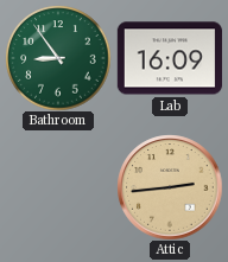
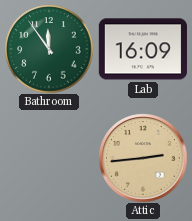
Bathroom: 8:54 -> 11:54 (49, 49)
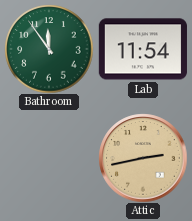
Lab: 16:09 -> 11:54 (143, 49)
Attic: 2:44 -> 2:43 (143, 158)
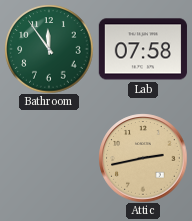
Lab: 11:54 -> 07:58 (143, 49)
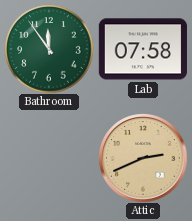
Attic: 2:43 -> 2:41 (143, 158)
